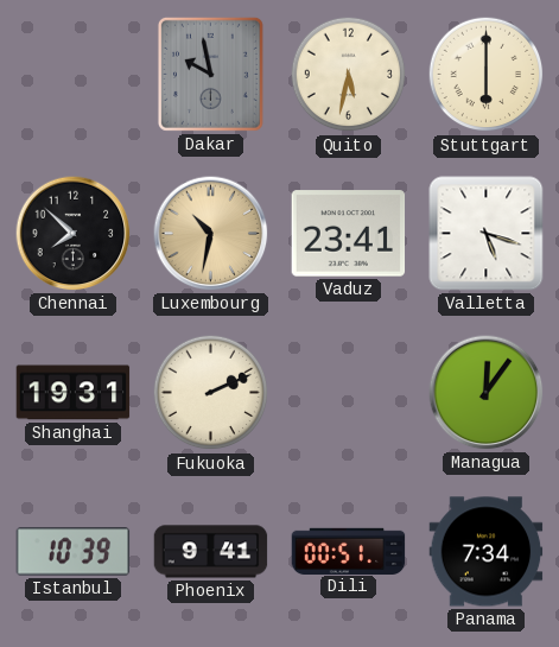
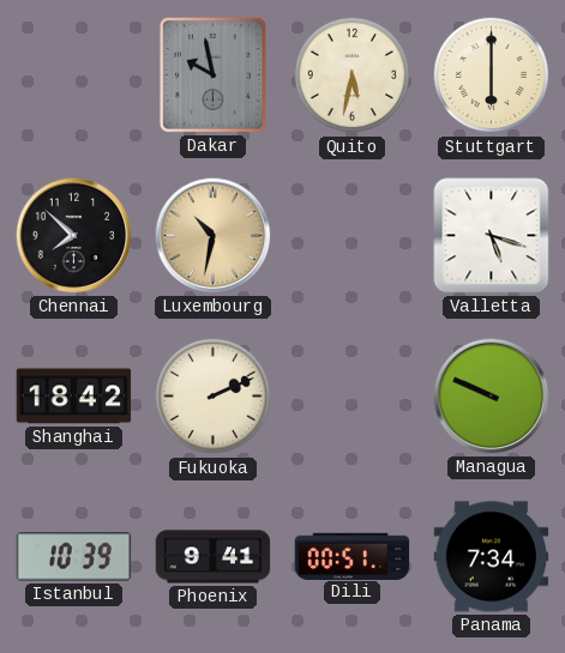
Vaduz: 23:41 -> none (349, 234)
Shanghai: 19:31 -> 18:42 (74, 397)
Managua: 12:06 -> 9:49 (492, 397)
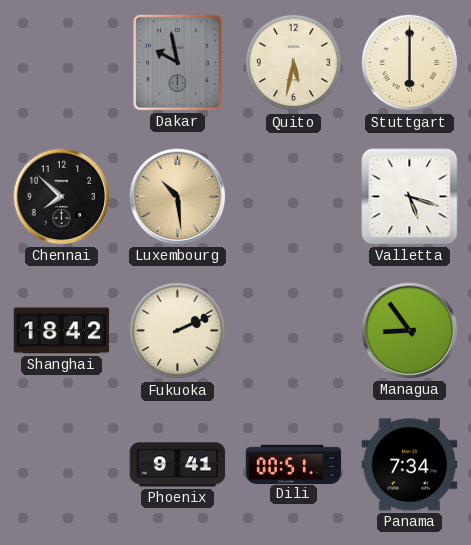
Luxembourg: 10:32 -> 10:29 (178, 197)
Managua: 9:49 -> 8:54 (410, 331)
Istanbul: 10:39 -> none (74, 557)
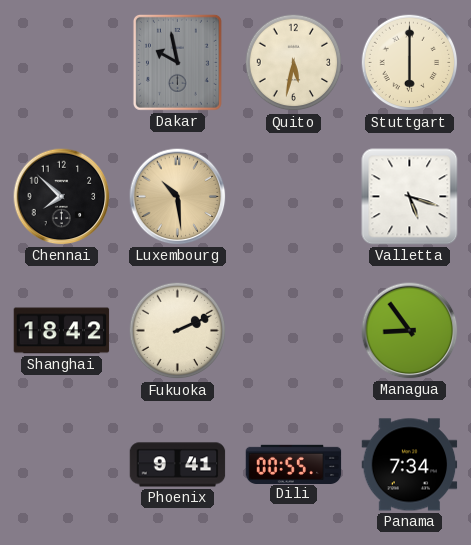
Dili: 00:51 -> 00:55 (294, 464)
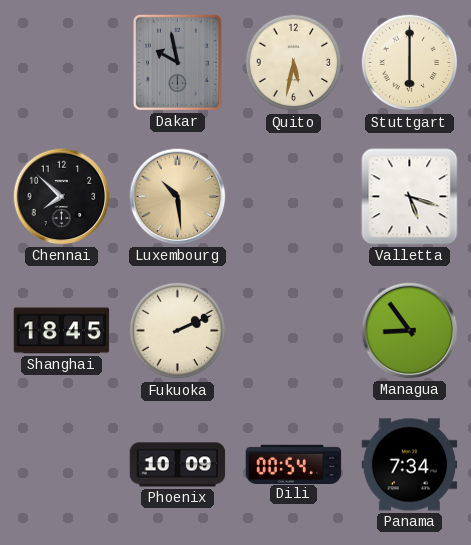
Shanghai: 18:42 -> 18:45 (62, 331)
Phoenix: 9:41 -> 10:09 (178, 465)
Dili: 00:55 -> 00:54 (294, 464)
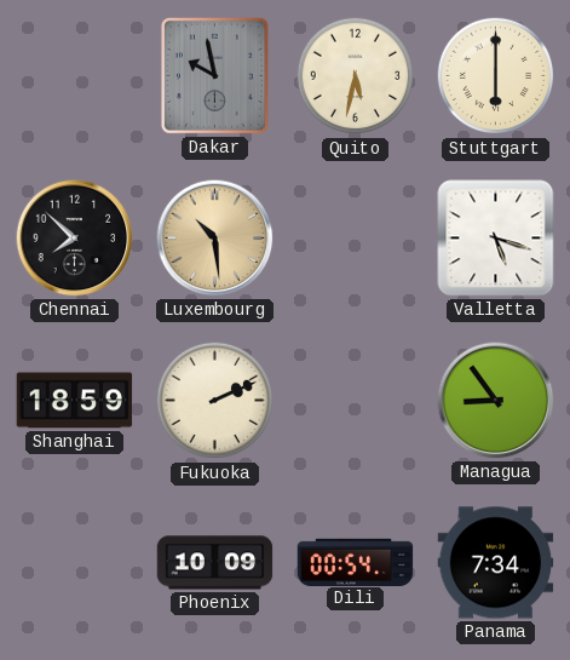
Shanghai: 18:45 -> 18:59 (75, 401)
